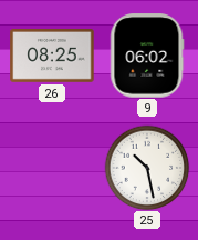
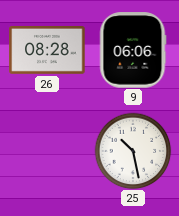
26: 08:25 -> 08:28 (47, 51)
9: 06:02 -> 06:06 (133, 50)
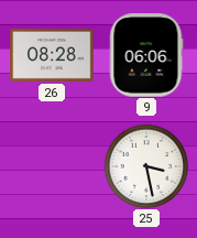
25: 10:28 -> 3:28 (146, 166)
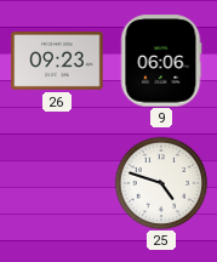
26: 08:28 -> 09:23 (57, 62)
25: 3:28 -> 4:48 (161, 183)
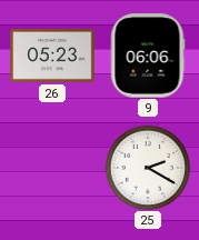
26: 09:23 -> 05:23 (52, 57)
25: 4:48 -> 2:20 (148, 168)
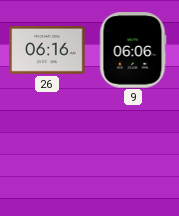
26: 05:23 -> 06:16 (47, 51)
25: 2:20 -> none (148, 168)
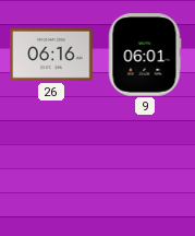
9: 06:06 -> 06:01 (145, 55)
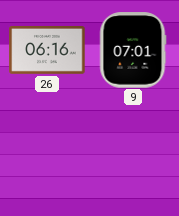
9: 06:01 -> 07:01 (133, 50)
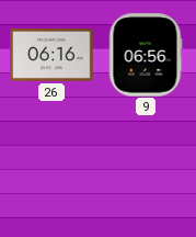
9: 07:01 -> 06:56 (146, 55)
